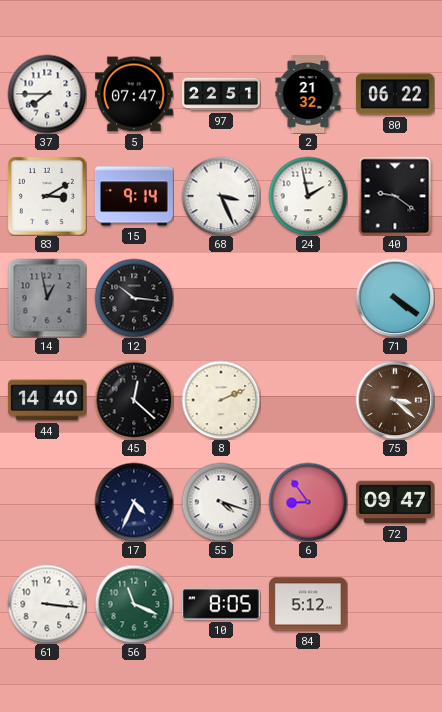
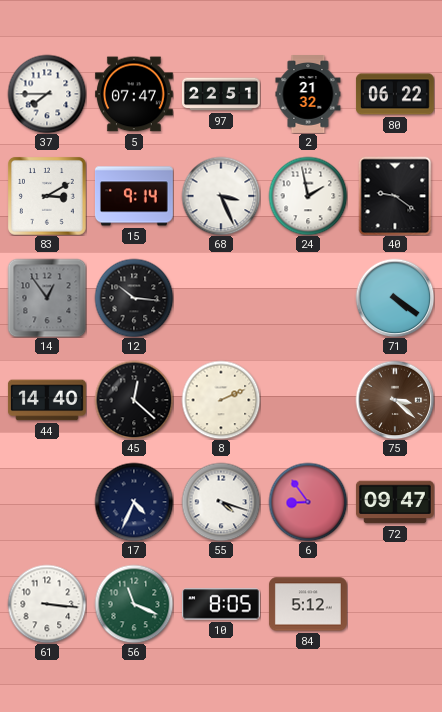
14: 12:58 -> 12:54 (47, 298)
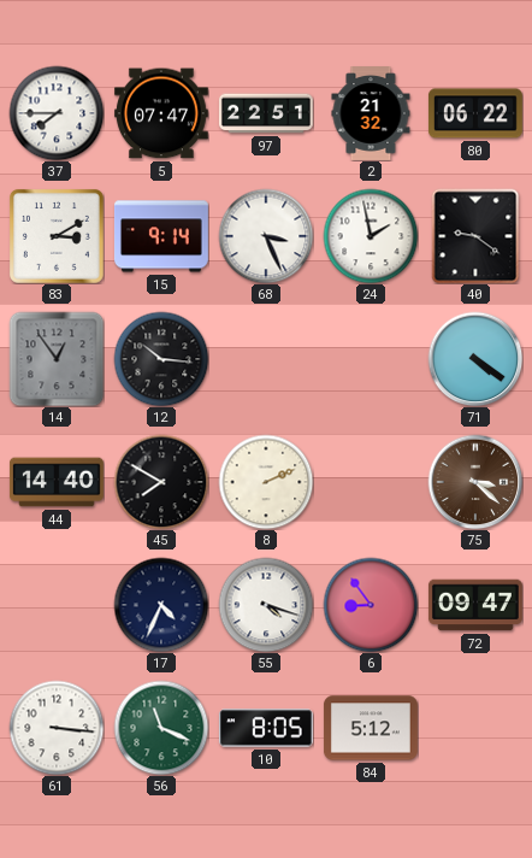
45: 12:22 -> 7:50 (161, 482)
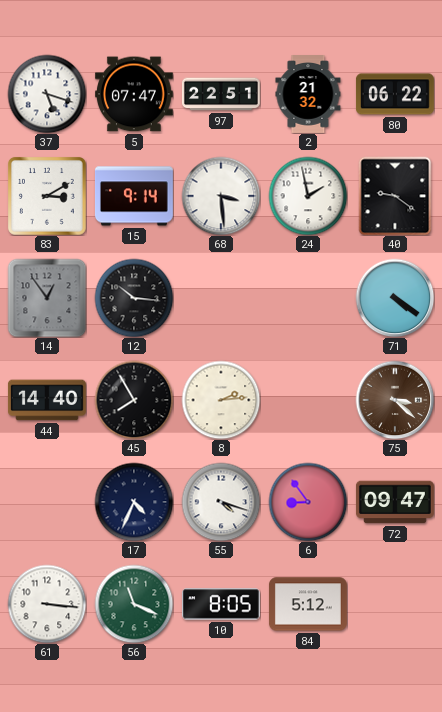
37: 7:45 -> 5:18 (47, 94)
68: 3:26 -> 3:29 (221, 196)
45: 7:50 -> 7:55 (134, 400)
8: 2:11 -> 2:14 (221, 400)
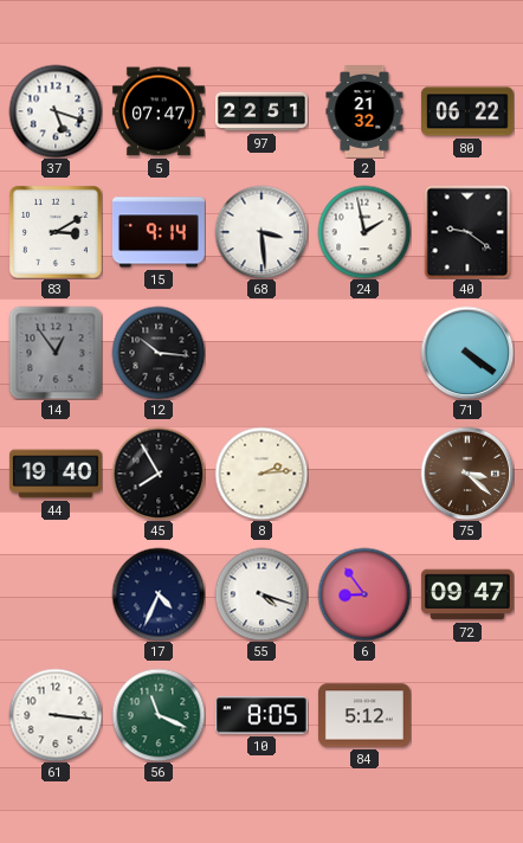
44: 14:40 -> 19:40 (56, 474)
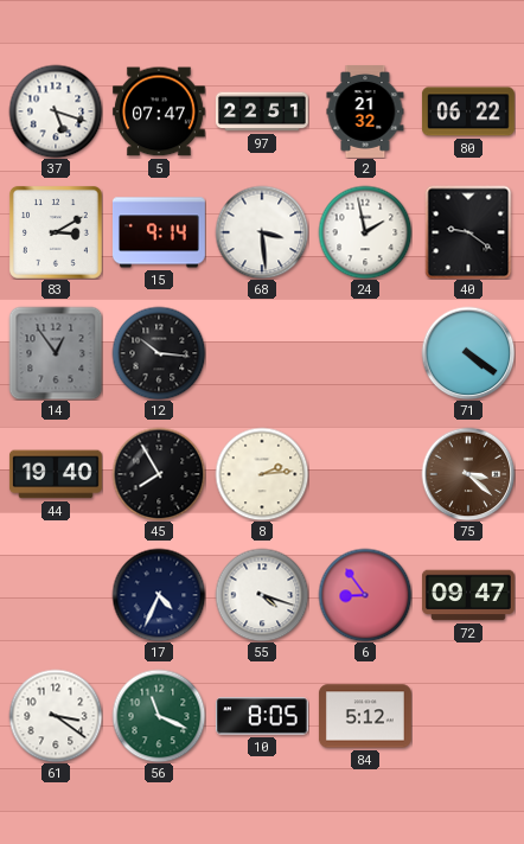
61: 3:16 -> 3:21 (56, 716)
